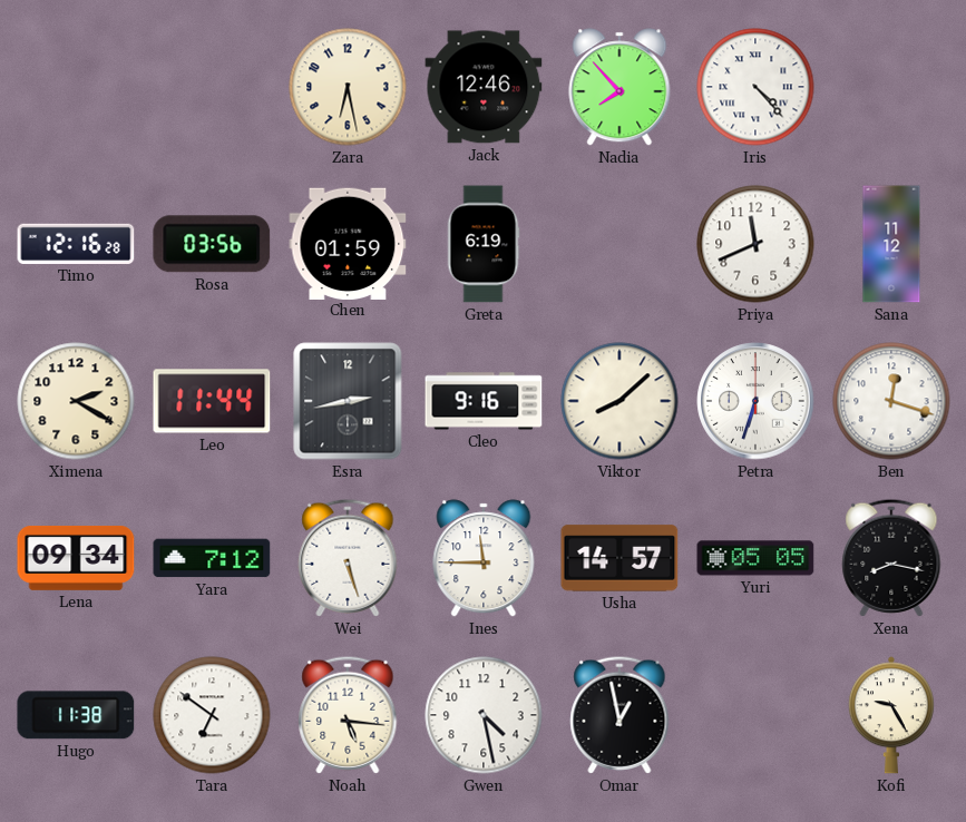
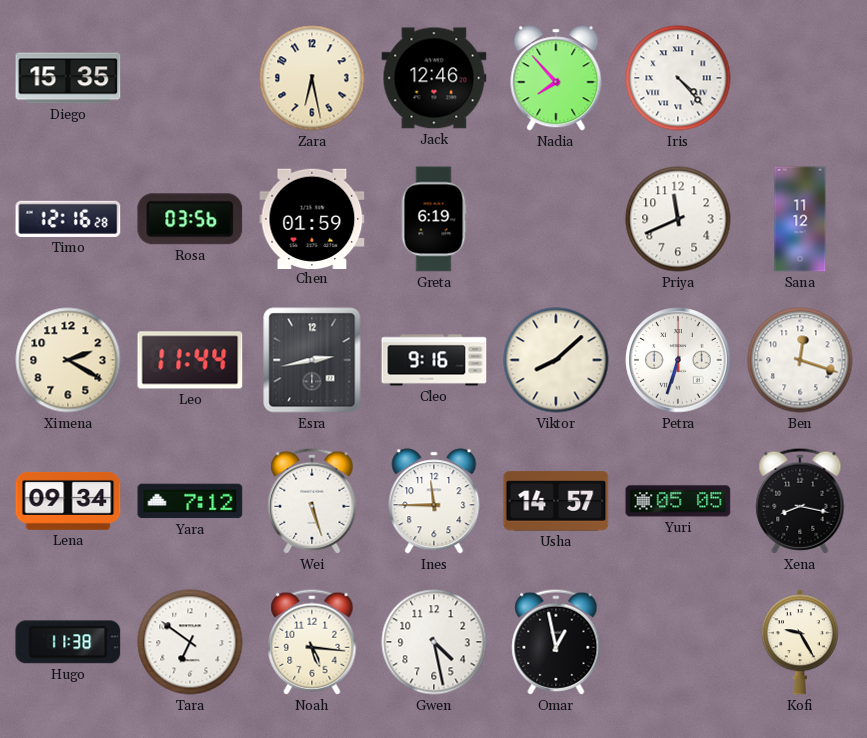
Diego: none -> 15:35 (68, 78)
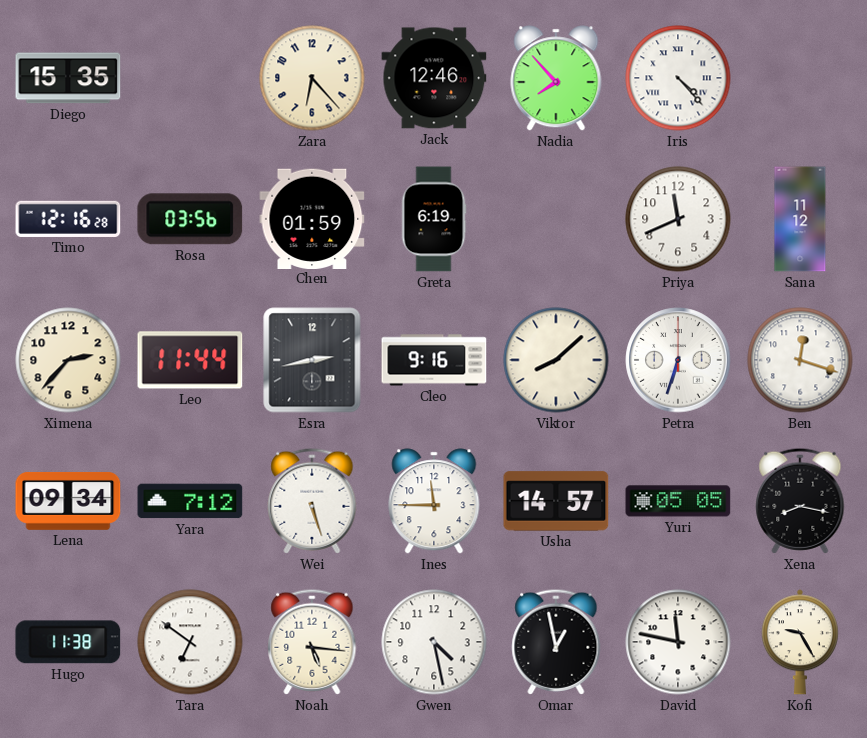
Zara: 6:28 -> 6:23 (312, 78)
Ximena: 2:20 -> 2:37 (68, 360)
David: none -> 11:47 (678, 642)
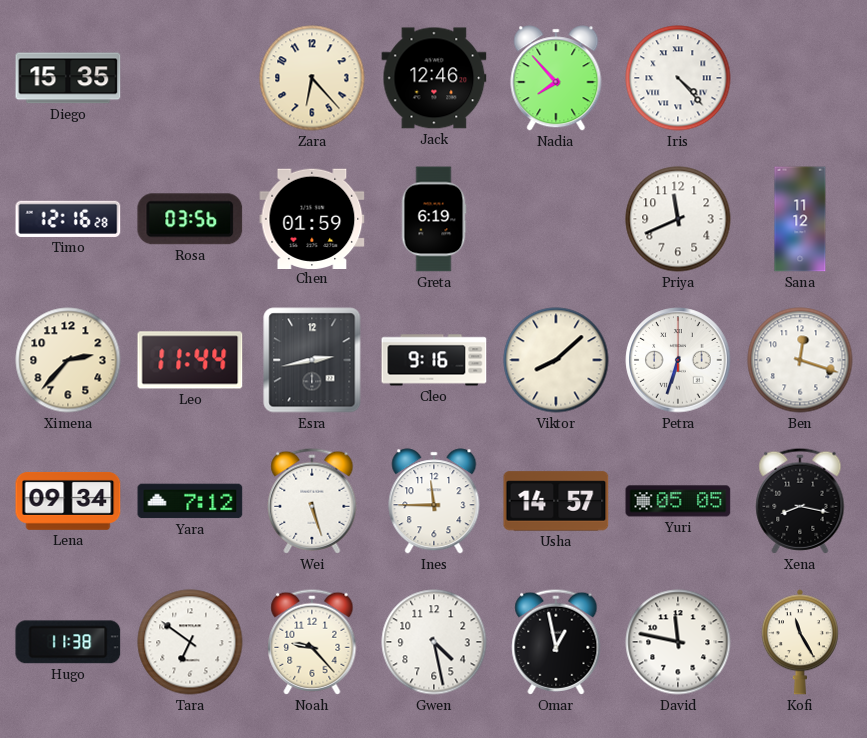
Noah: 5:16 -> 9:23 (312, 642)
Kofi: 9:25 -> 11:25 (800, 642)
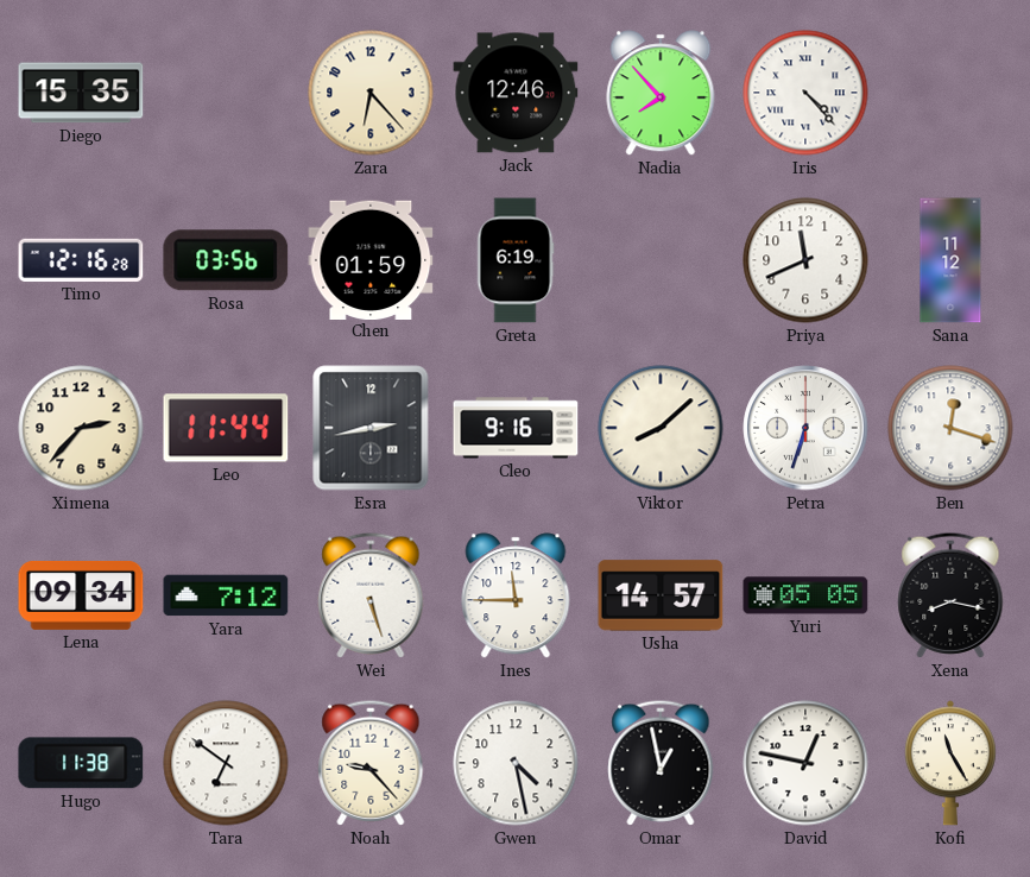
David: 11:47 -> 12:47 (805, 763)
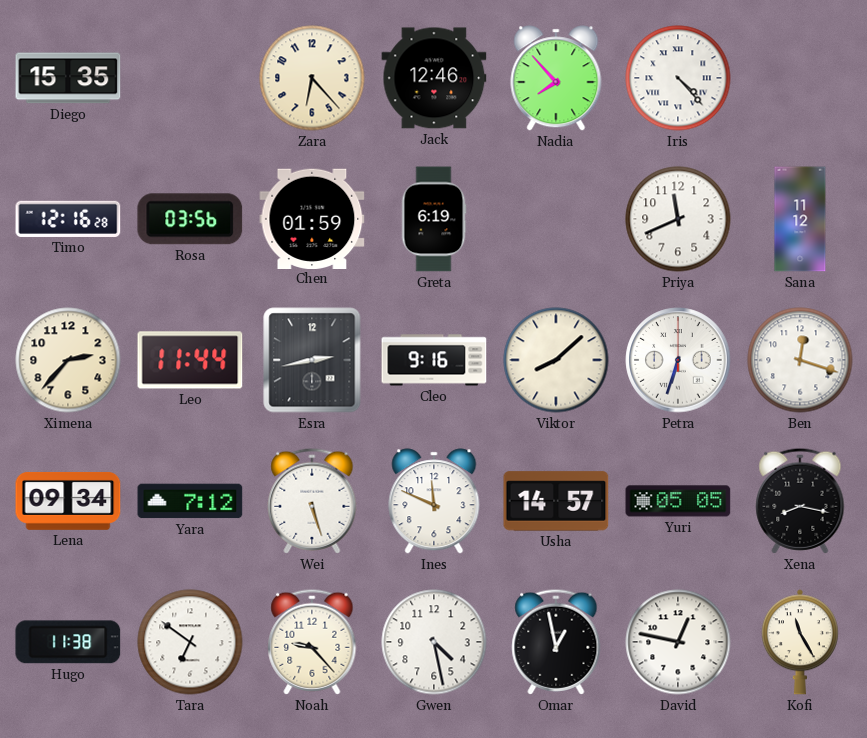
Ines: 11:45 -> 11:49 (434, 501)
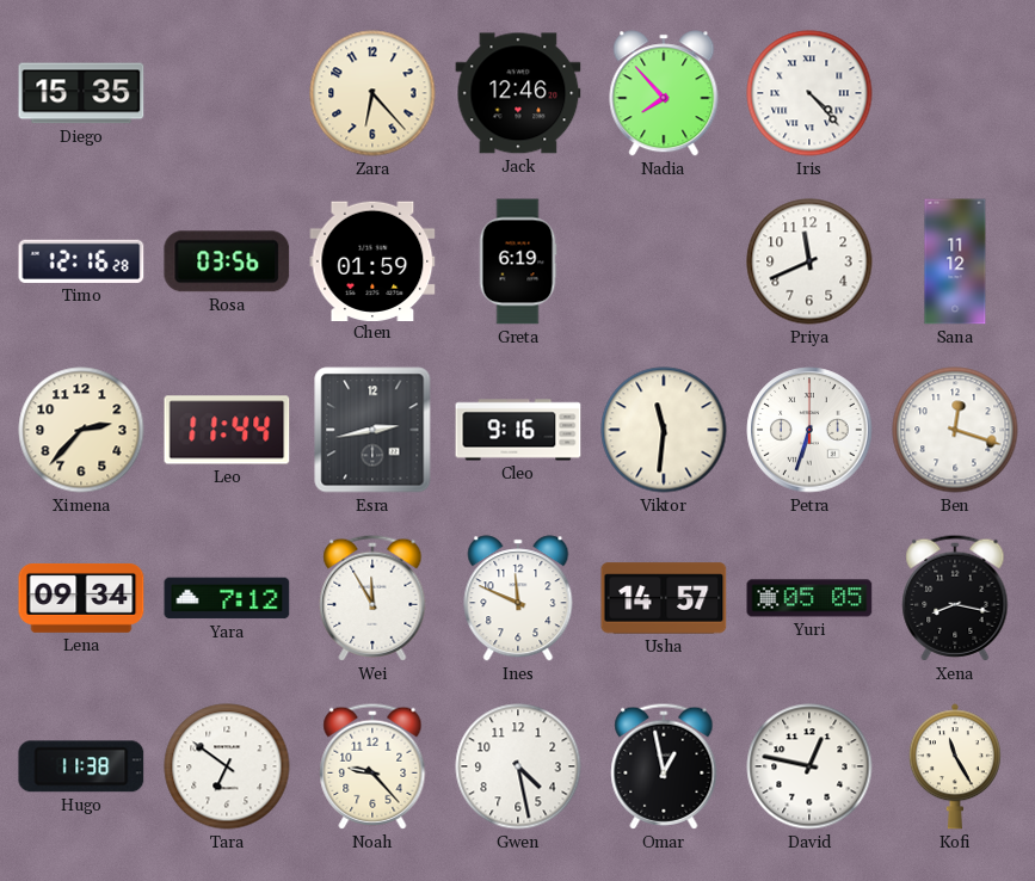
Viktor: 8:08 -> 11:31 (664, 430)
Wei: 5:27 -> 11:55 (372, 598)
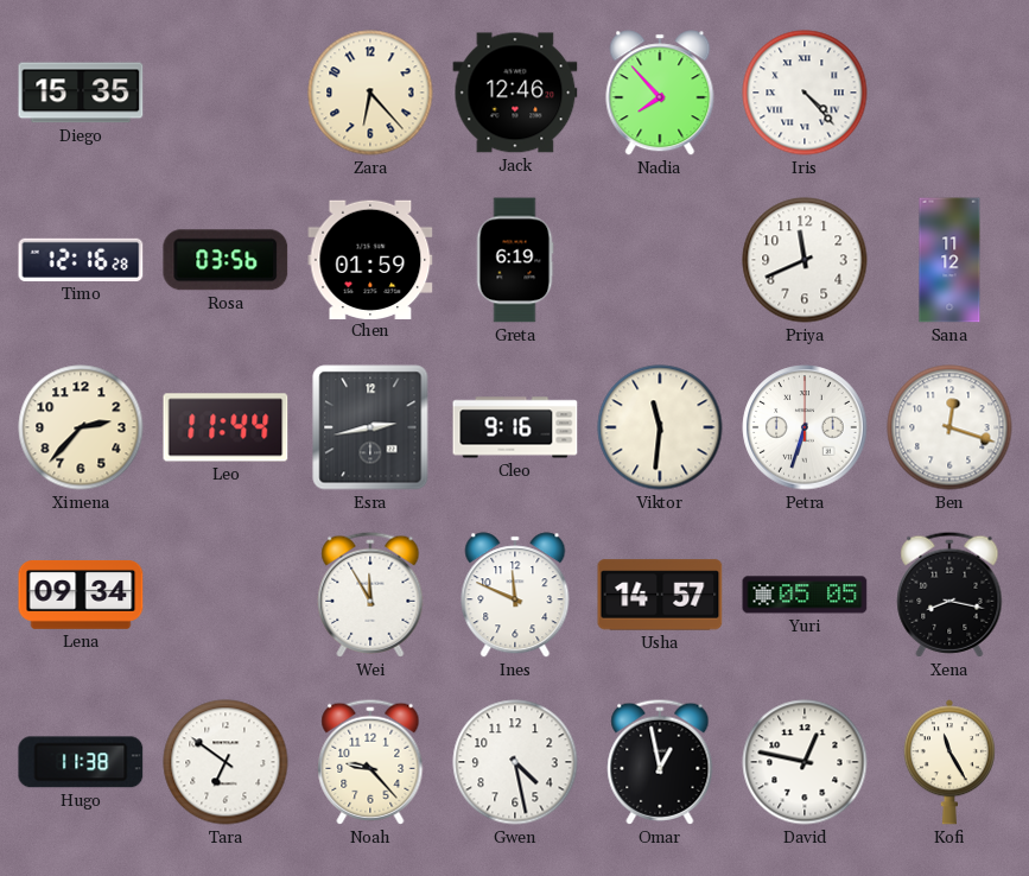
Yara: 7:12 -> none (227, 598)
